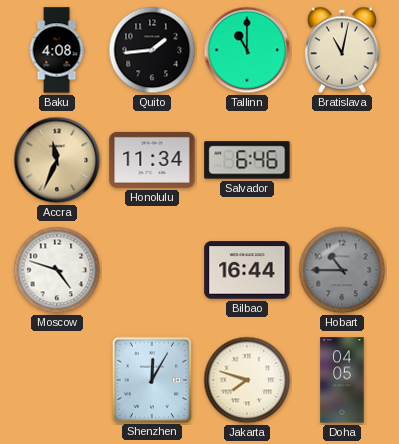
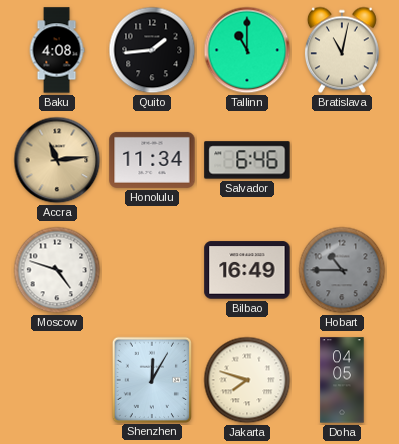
Accra: 11:34 -> 11:14 (57, 160)
Bilbao: 16:44 -> 16:49 (247, 270)
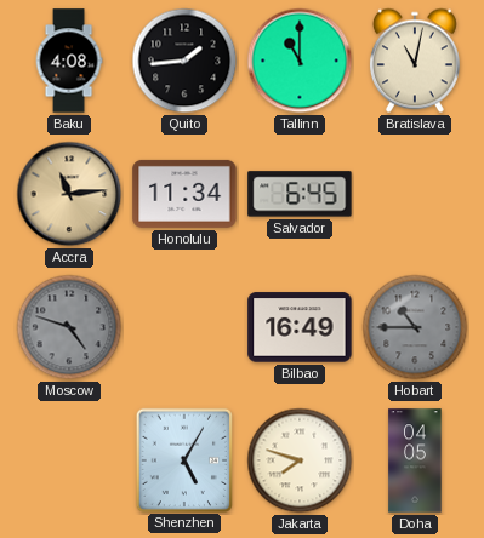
Salvador: 6:46 -> 6:45 (300, 194)
Moscow dial: white -> grey (69, 327)
Shenzhen: 12:05 -> 5:05 (183, 459)
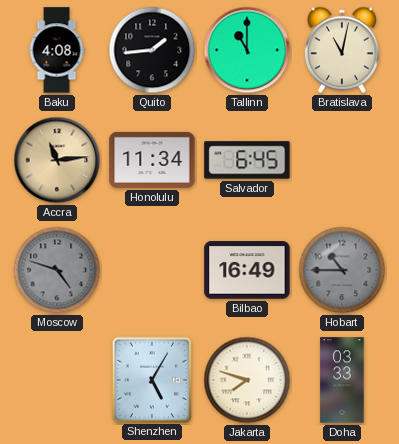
Doha: 04:05 -> 03:33 (342, 380)
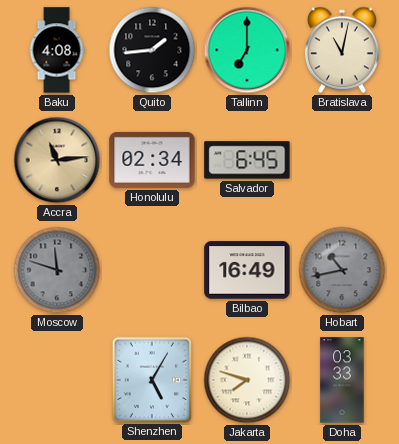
Tallinn: 11:00 -> 7:00 (247, 50)
Honolulu: 11:34 -> 02:34 (152, 160)
Moscow: 4:48 -> 11:48 (57, 270)
Hobart: 10:45 -> 10:43 (342, 270)
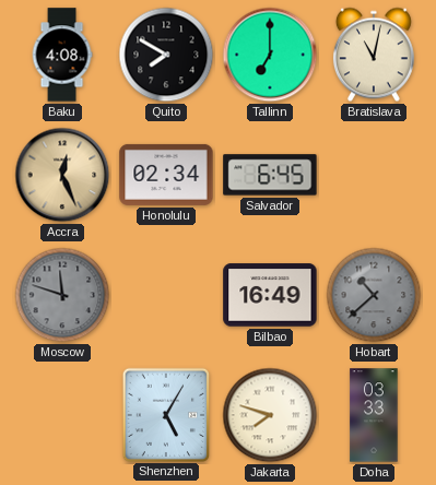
Quito: 1:44 -> 7:50 (166, 55)
Accra: 11:14 -> 12:26 (62, 175)
Hobart: 10:43 -> 10:38 (374, 295)
